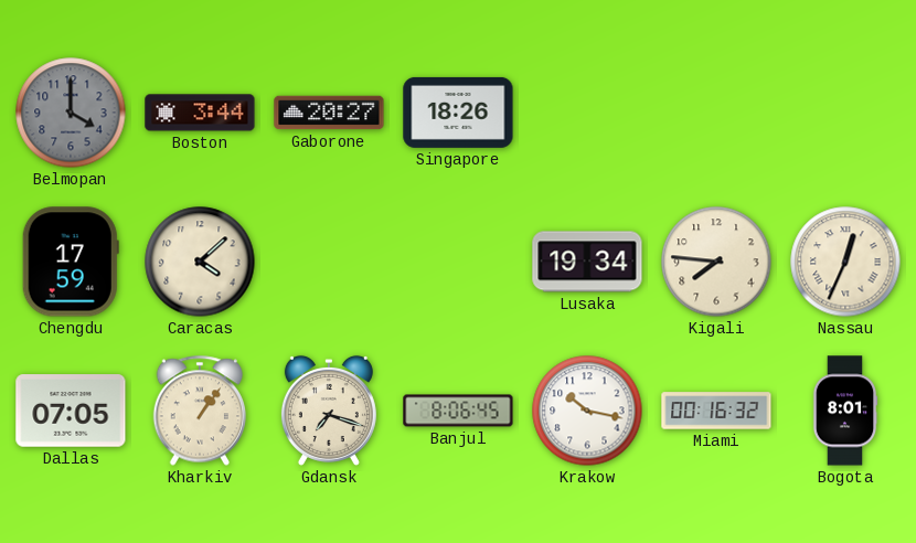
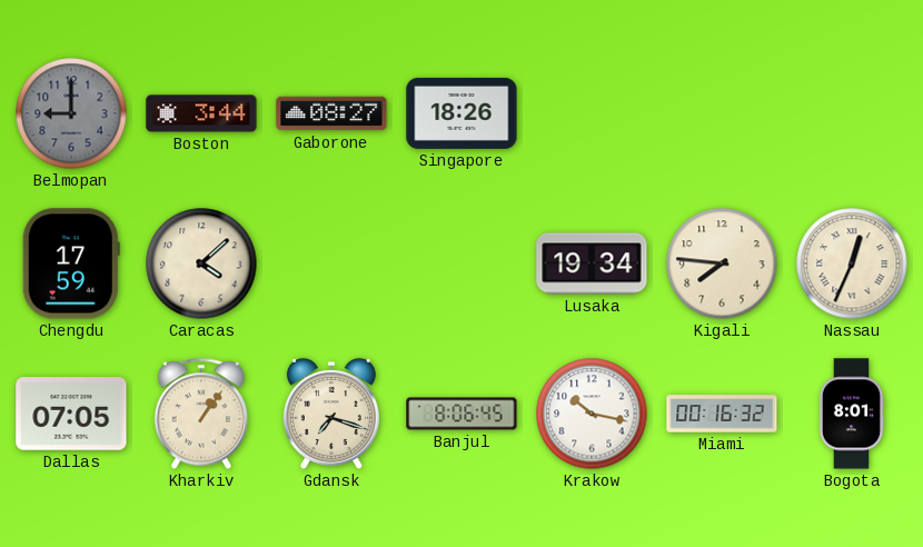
Belmopan: 4:00 -> 9:00 (71, 113)
Gaborone: 20:27 -> 08:27 (331, 113)
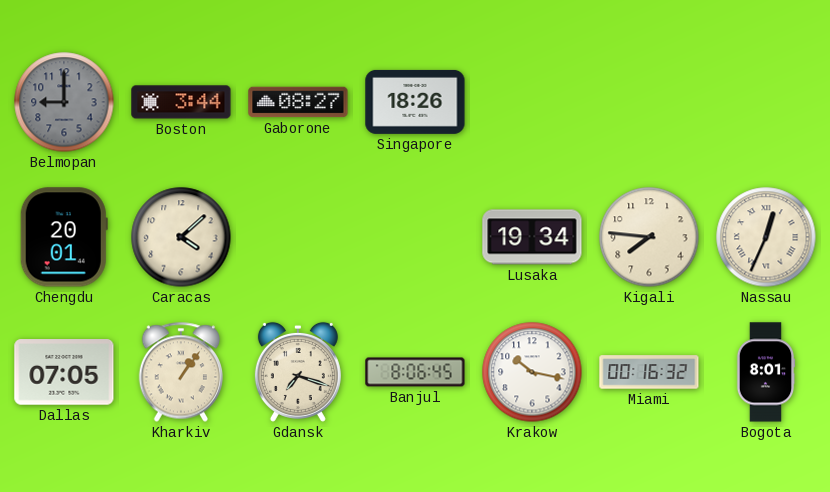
Chengdu: 17:59 -> 20:01 (64, 237)
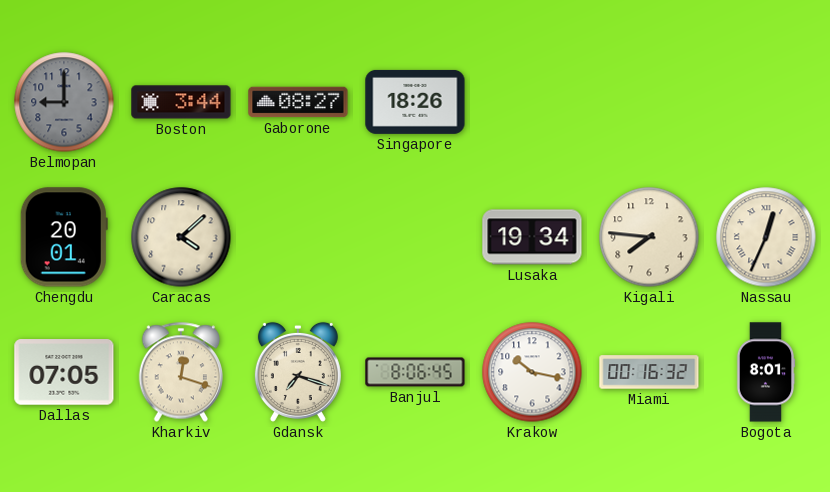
Kharkiv: 1:06 -> 12:18 (181, 372)
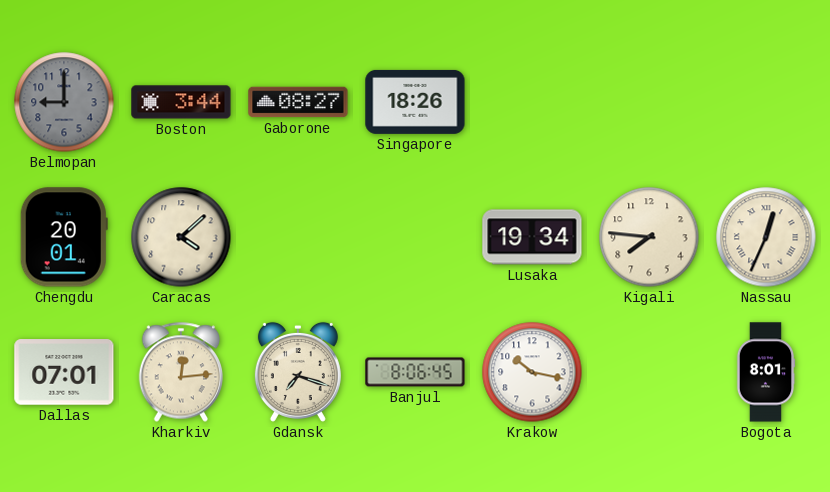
Dallas: 07:05 -> 07:01 (64, 372)
Kharkiv: 12:18 -> 12:14 (181, 372)
Miami: 00:16 -> none (649, 372)
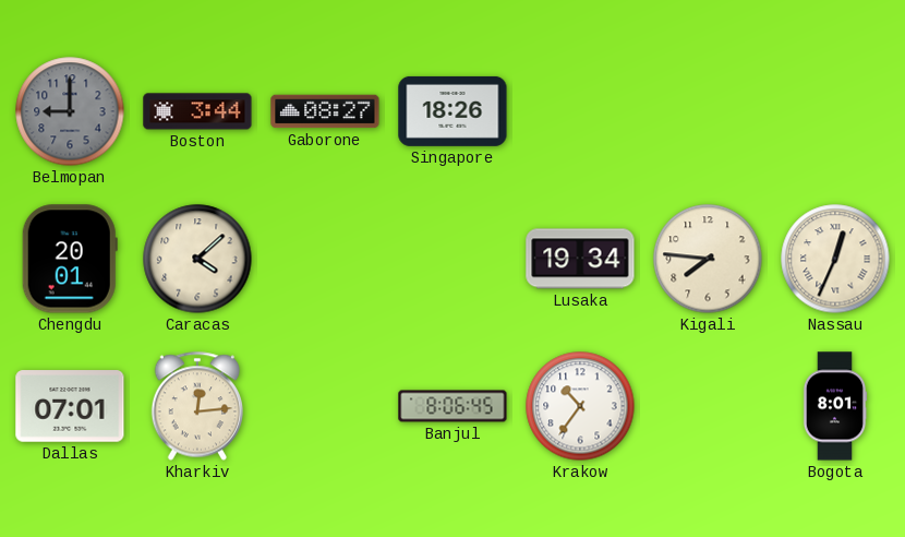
Gdansk: 7:18 -> none (298, 372)
Krakow: 10:17 -> 10:36 (580, 406)
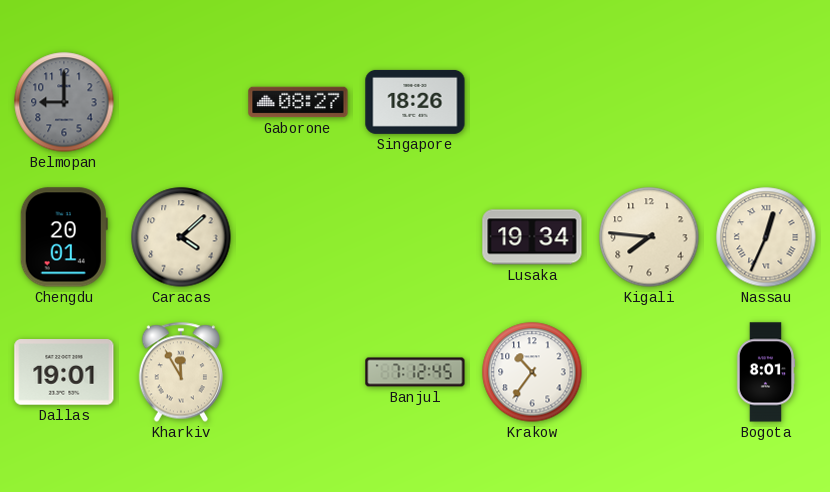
Boston: 3:44 -> none (197, 111)
Dallas: 07:01 -> 19:01 (64, 372)
Kharkiv: 12:14 -> 11:55 (181, 372)
Banjul: 8:06 -> 7:12 (415, 372)
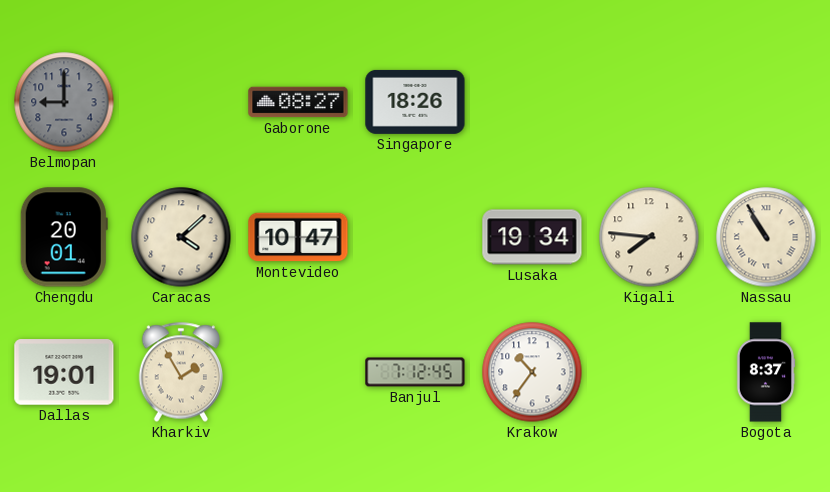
Montevideo: none -> 10:47 (298, 237)
Nassau: 12:34 -> 10:55 (766, 237)
Kharkiv: 11:55 -> 1:55 (181, 372)
Bogota: 8:01 -> 8:37 (766, 372)
